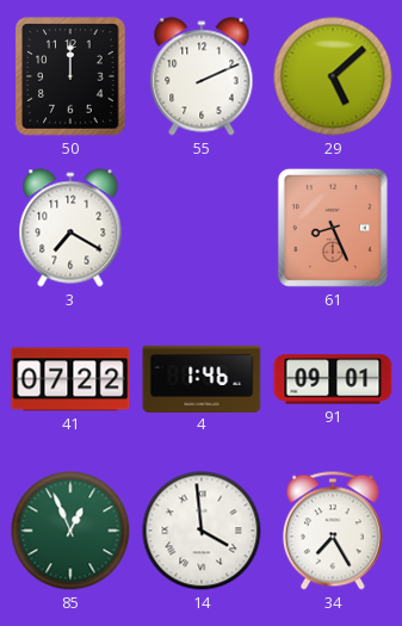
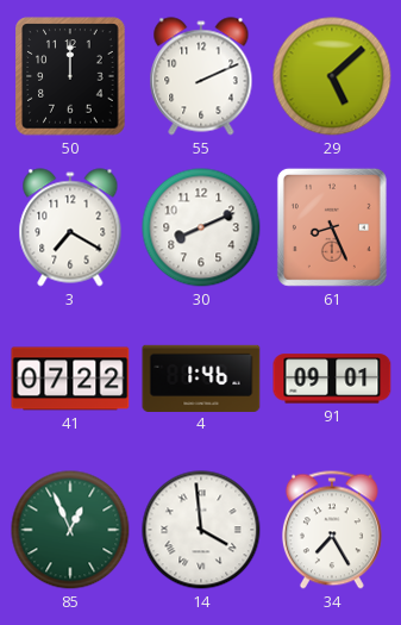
30: none -> 8:11 (201, 227)
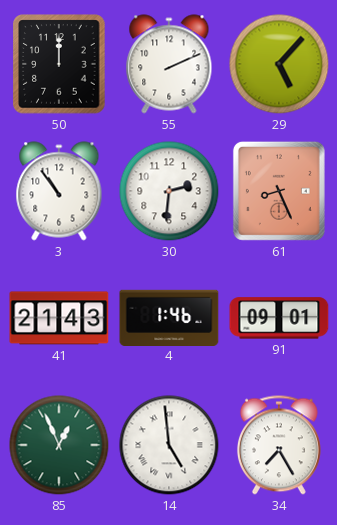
29: 5:08 -> 5:07 (279, 64)
3: 7:20 -> 10:54 (59, 191)
30: 8:11 -> 2:31 (169, 191)
41: 07:22 -> 21:43 (59, 318)
14: 3:59 -> 4:59 (169, 445)
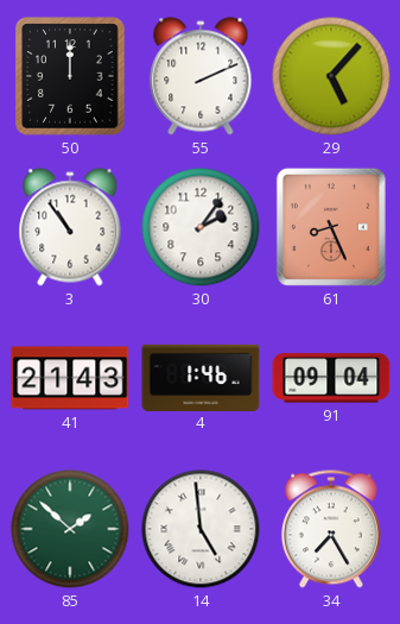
30: 2:31 -> 2:06 (201, 227)
91: 09:01 -> 09:04 (331, 378)
85: 12:56 -> 1:52 (70, 529)
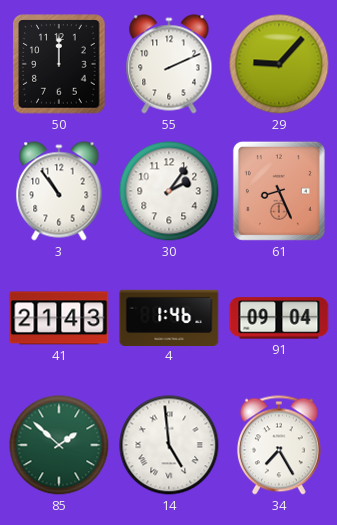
29: 5:07 -> 9:07 (279, 64)
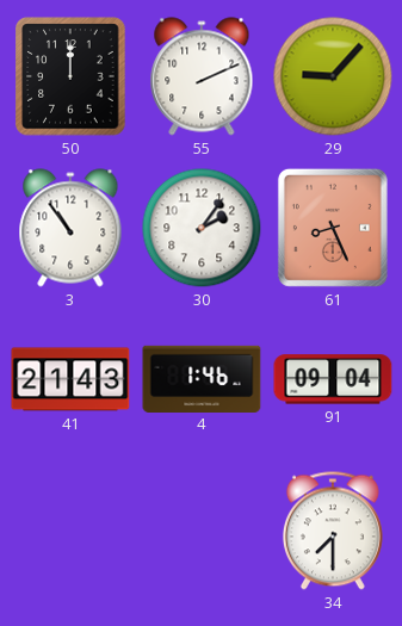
85: 1:52 -> none (59, 445)
14: 4:59 -> none (169, 445)
34: 7:25 -> 7:30 (333, 531)
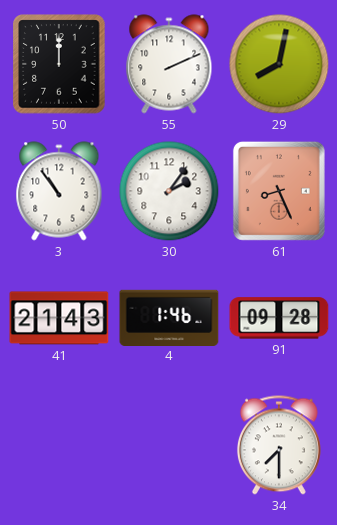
29: 9:07 -> 8:02 (279, 64)
91: 09:04 -> 09:28 (279, 318)
